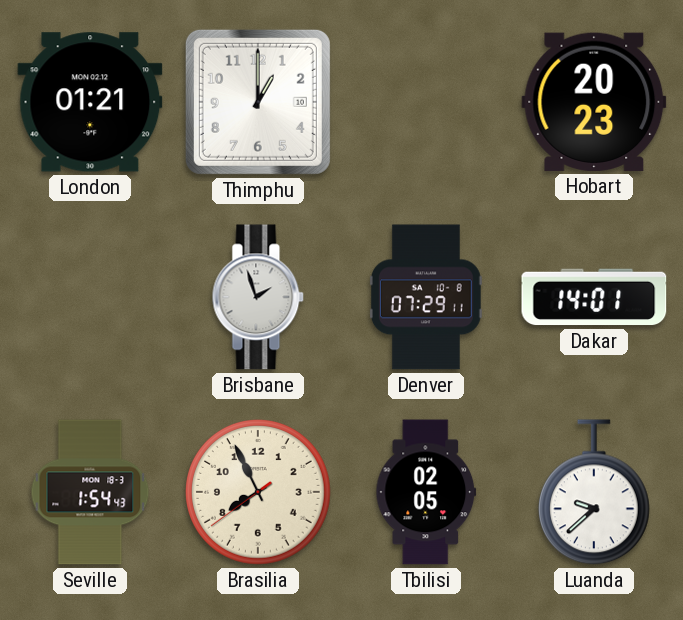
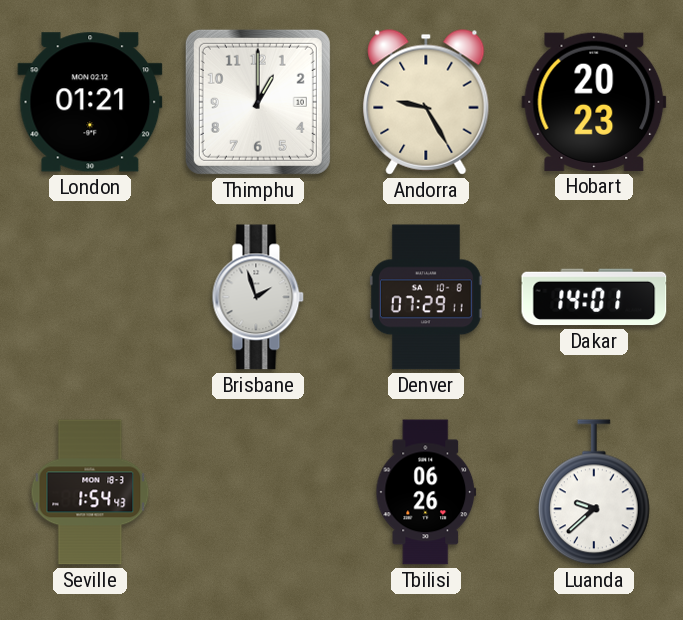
Andorra: none -> 9:25 (426, 102)
Brasilia: 7:55 -> none (259, 493)
Tbilisi: 02:05 -> 06:26 (426, 492)
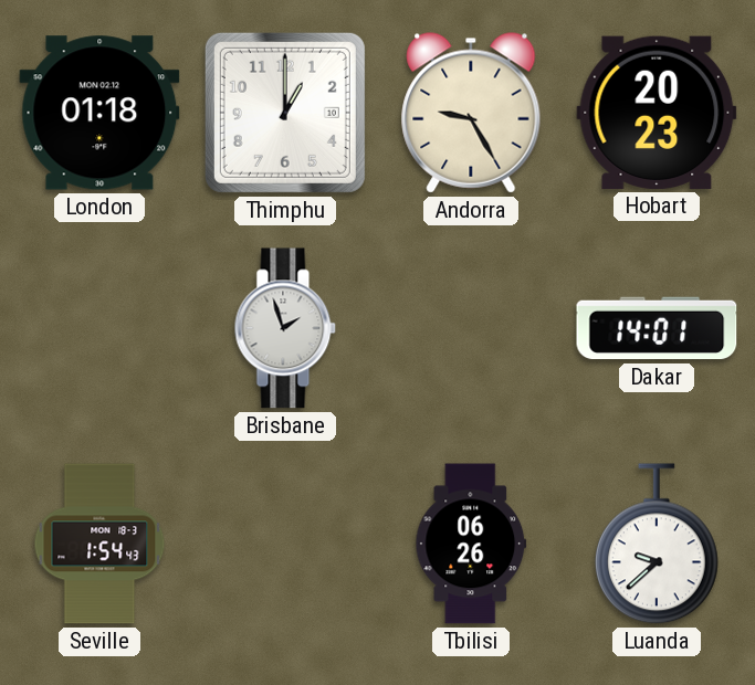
London: 01:21 -> 01:18 (99, 113)
Denver: 07:29 -> none (426, 297)
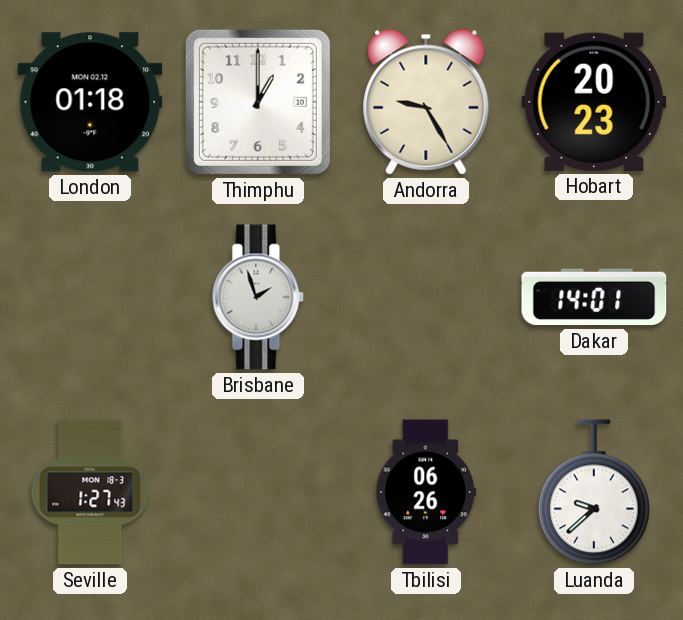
Seville: 1:54 -> 1:27 (90, 492)
